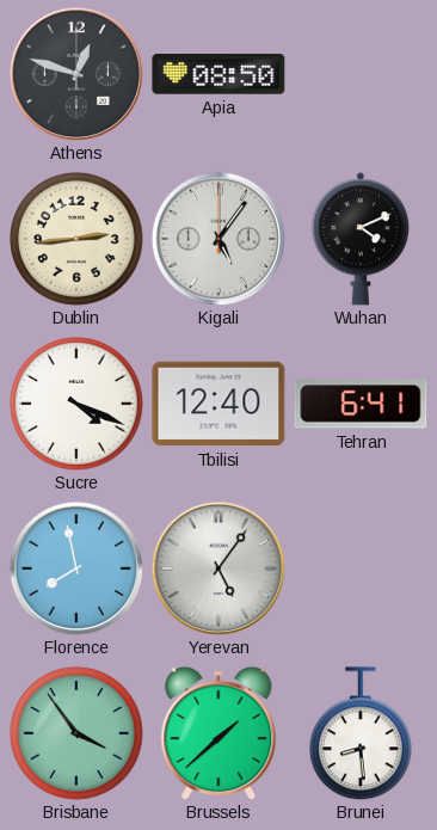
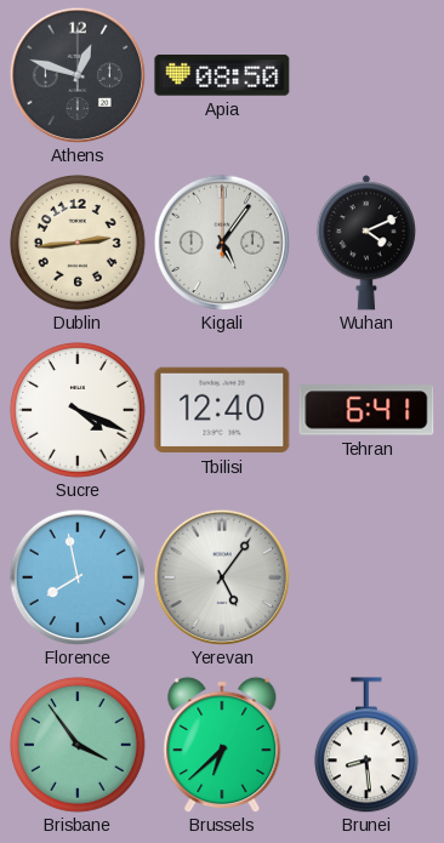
Brussels: 1:38 -> 6:38 (222, 745)
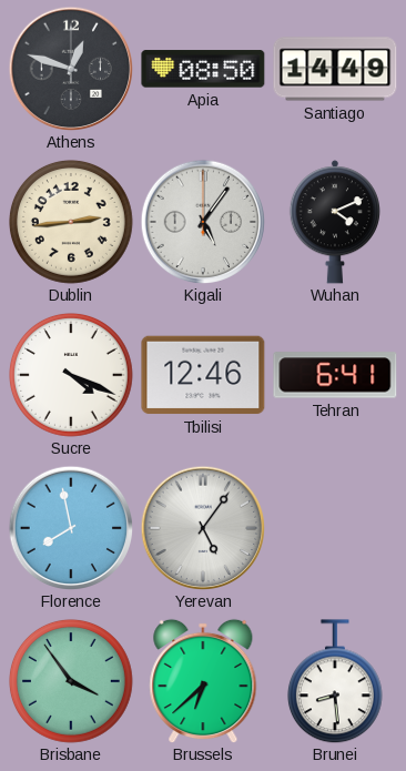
Santiago: none -> 14:49 (335, 69)
Tbilisi: 12:40 -> 12:46 (203, 375)
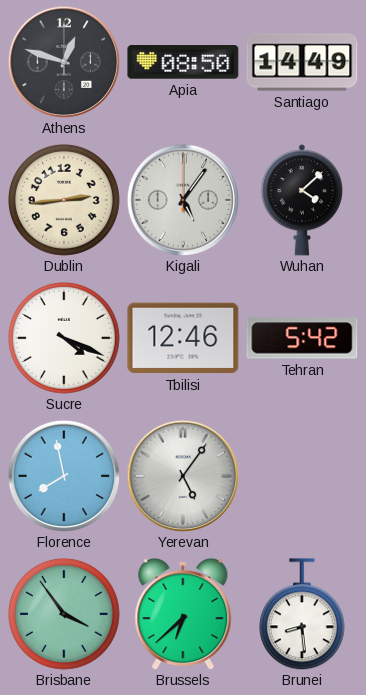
Wuhan: 4:11 -> 4:08 (302, 200)
Tehran: 6:41 -> 5:42 (302, 338)
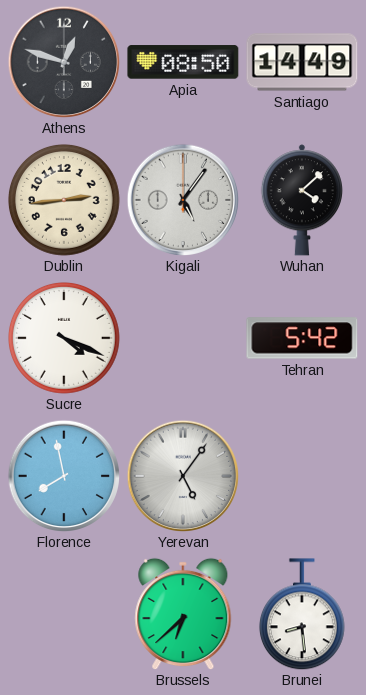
Tbilisi: 12:46 -> none (183, 338)
Brisbane: 3:54 -> none (65, 615)
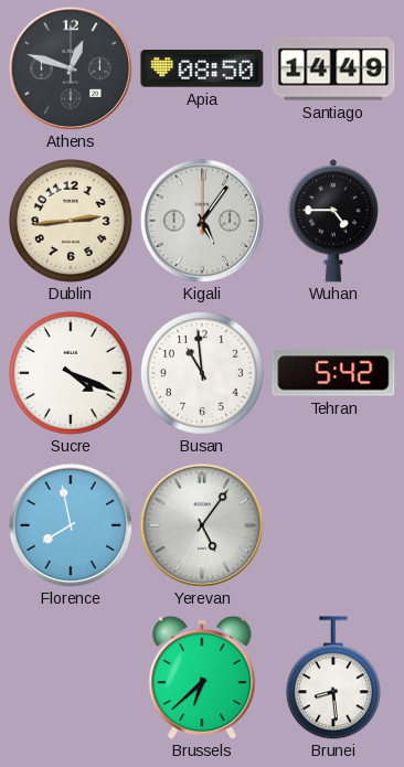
Wuhan: 4:08 -> 4:45 (333, 221)
Busan: none -> 10:59 (203, 374)
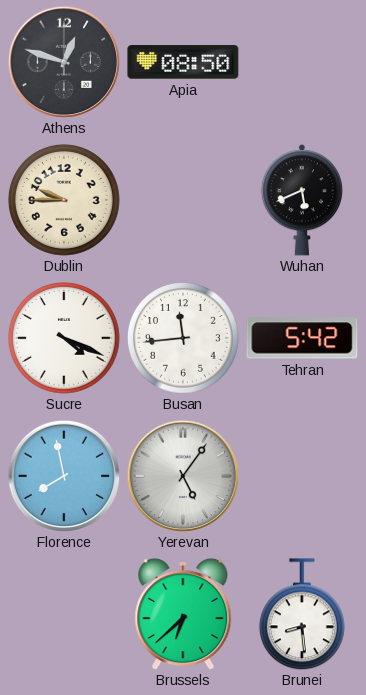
Santiago: 14:49 -> none (333, 68)
Dublin: 2:44 -> 9:45 (65, 201)
Kigali: 5:06 -> none (202, 221)
Wuhan: 4:45 -> 5:41 (302, 200)
Busan: 10:59 -> 11:44 (184, 339)
